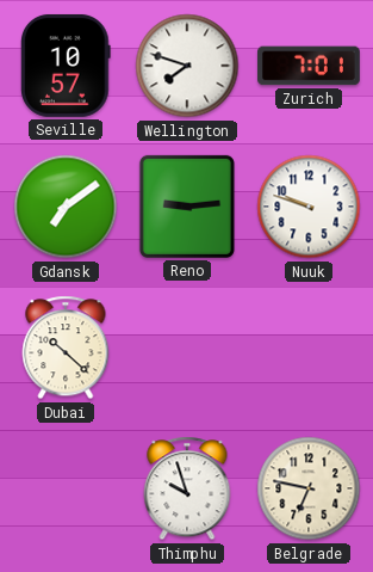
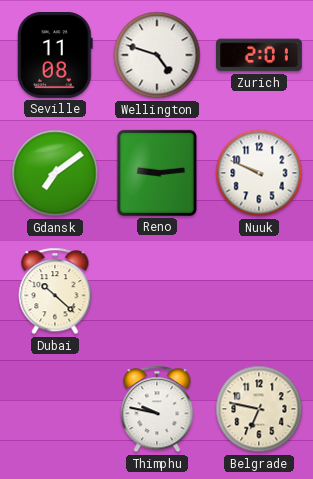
Seville: 10:57 -> 11:08 (56, 55)
Wellington: 7:48 -> 4:48 (157, 55)
Zurich: 7:01 -> 2:01 (260, 55)
Nuuk: 9:48 -> 9:49 (259, 173)
Thimphu: 9:57 -> 9:47 (157, 409)
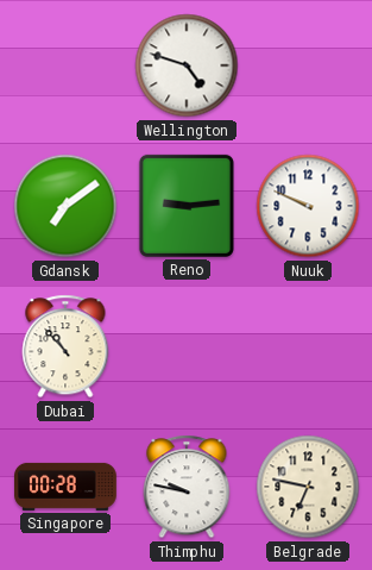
Seville: 11:08 -> none (56, 55)
Zurich: 2:01 -> none (260, 55)
Dubai: 10:22 -> 10:53 (65, 346)
Singapore: none -> 00:28 (67, 487)
